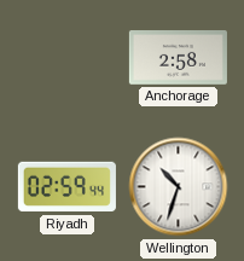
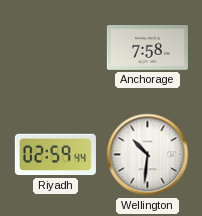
Anchorage: 2:58 -> 7:58 (147, 48)
Wellington: 10:33 -> 10:31 (148, 155)
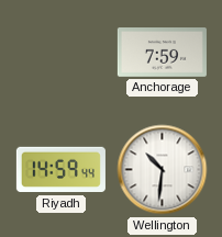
Anchorage: 7:58 -> 7:59 (162, 53)
Riyadh: 02:59 -> 14:59 (60, 170)
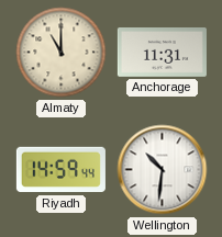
Almaty: none -> 11:00 (62, 53)
Anchorage: 7:59 -> 11:31 (162, 53)
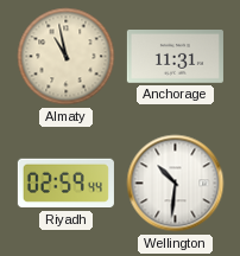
Almaty: 11:00 -> 10:58 (67, 57)
Riyadh: 14:59 -> 02:59 (65, 184)
